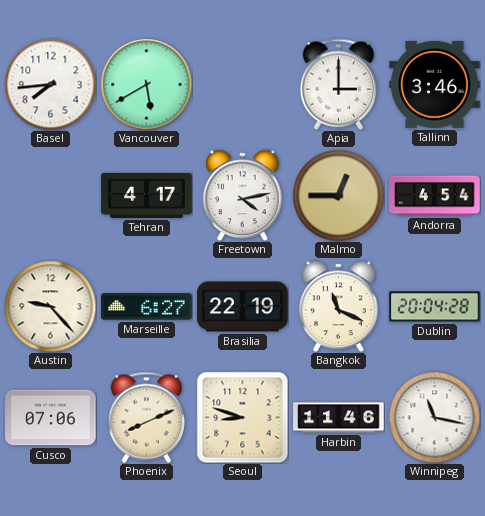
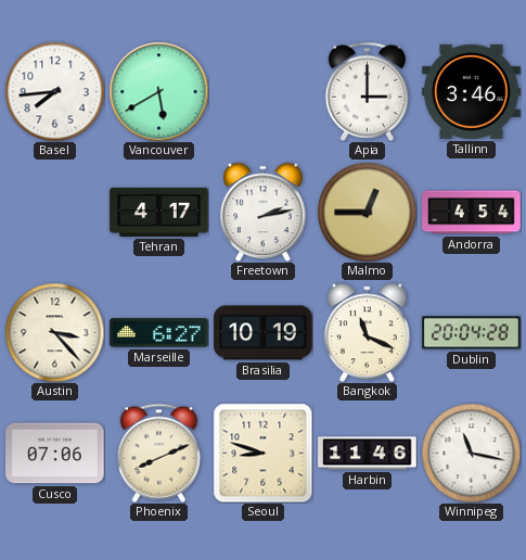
Freetown: 4:13 -> 2:13 (262, 212)
Austin: 9:23 -> 3:23 (54, 332)
Brasilia: 22:19 -> 10:19 (264, 333)
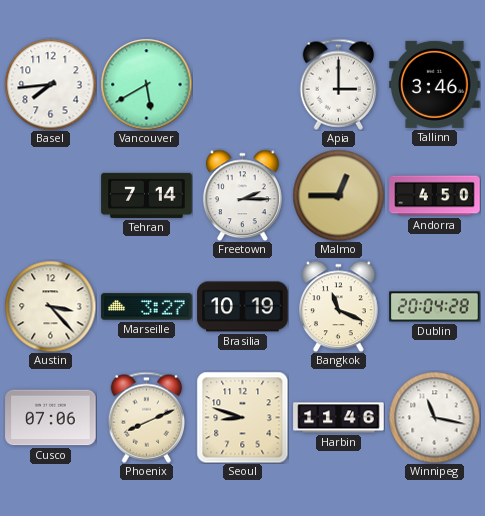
Tehran: 4:17 -> 7:14 (147, 195)
Freetown: 2:13 -> 2:15 (242, 195)
Andorra: 4:54 -> 4:50 (435, 196)
Marseille: 6:27 -> 3:27 (147, 307)
